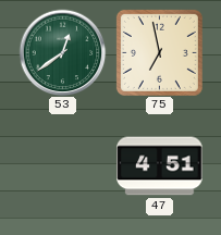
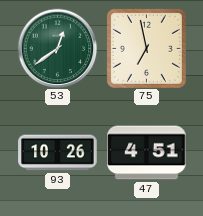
93: none -> 10:26 (58, 153)
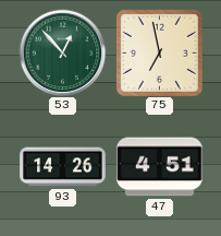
53: 12:39 -> 12:53 (62, 52)
93: 10:26 -> 14:26 (63, 167)
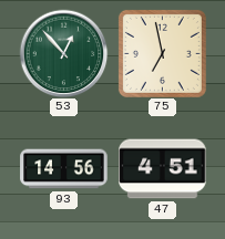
93: 14:26 -> 14:56 (64, 169)
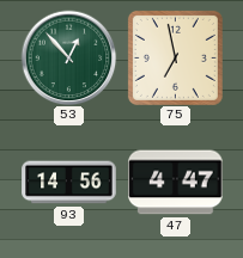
47: 4:51 -> 4:47 (176, 183)
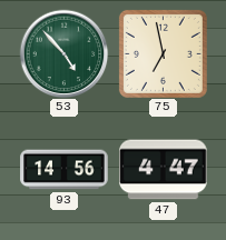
53: 12:53 -> 4:53 (63, 53)
